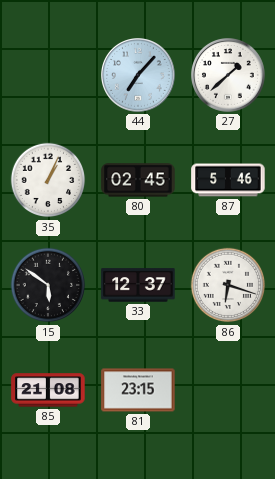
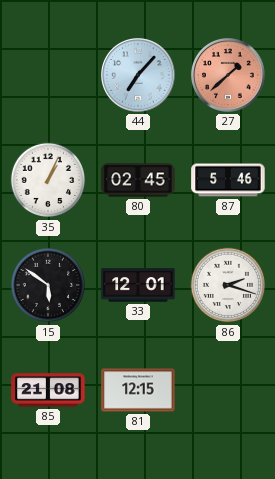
27 dial: white -> salmon (229, 76)
33: 12:37 -> 12:01 (138, 285)
86: 6:18 -> 2:18 (228, 285)
81: 23:15 -> 12:15 (138, 390)
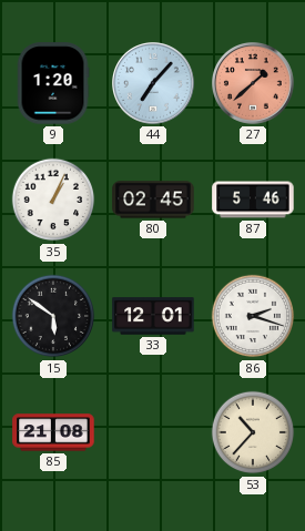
9: none -> 1:20 (53, 83)
81: 12:15 -> none (138, 390)
53: none -> 10:37 (253, 432)
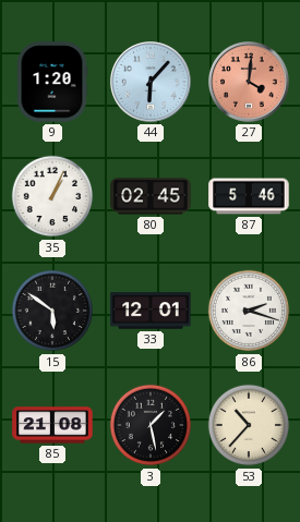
44: 7:07 -> 6:07 (152, 83)
27: 1:38 -> 4:01 (250, 83)
3: none -> 1:28 (151, 425)
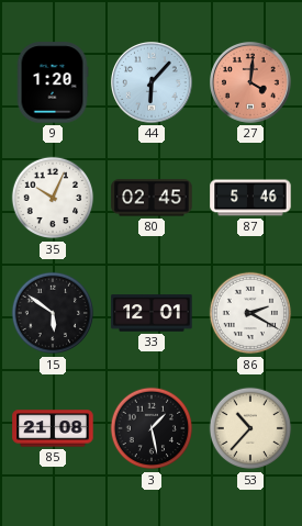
35: 1:04 -> 10:04 (53, 198)
86: 2:18 -> 2:20 (250, 313)
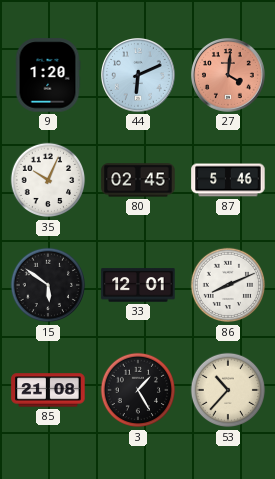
44: 6:07 -> 6:11 (139, 76)
86: 2:20 -> 8:11 (228, 285)
3: 1:28 -> 1:25 (138, 390)
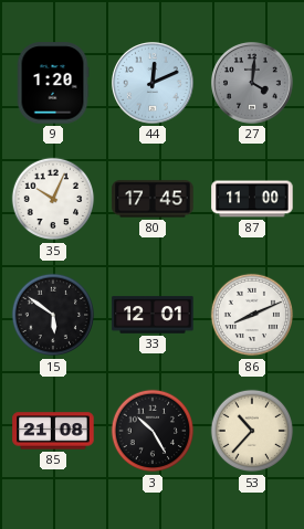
44: 6:11 -> 12:11 (154, 84)
27 dial: salmon -> grey (253, 84)
80: 02:45 -> 17:45 (153, 199)
87: 5:46 -> 11:00 (252, 199)
3: 1:25 -> 10:25 (153, 431)
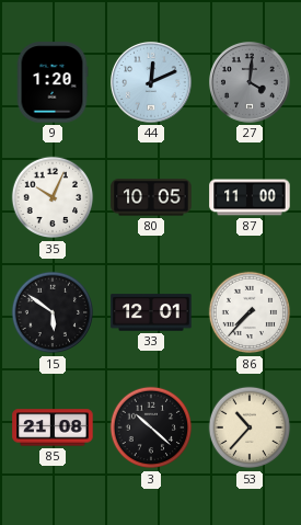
80: 17:45 -> 10:05 (151, 197)
86: 8:11 -> 7:37 (250, 312)
3: 10:25 -> 10:22 (151, 427)
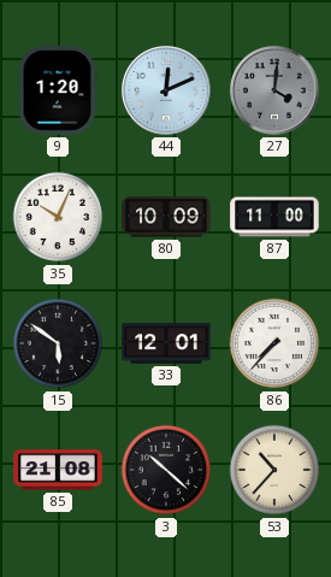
80: 10:05 -> 10:09 (166, 217)
